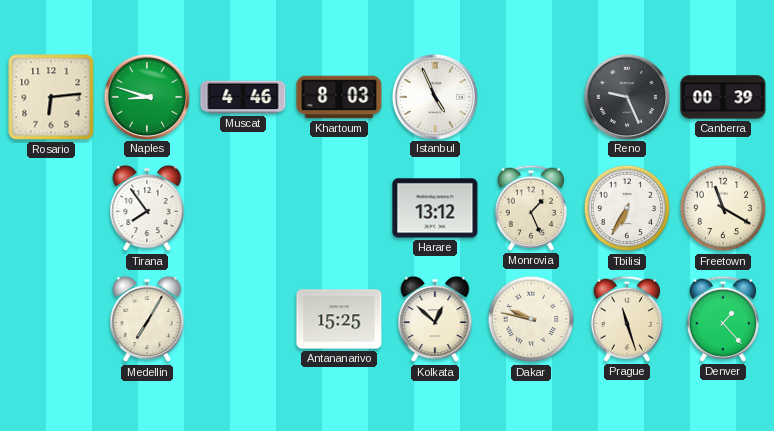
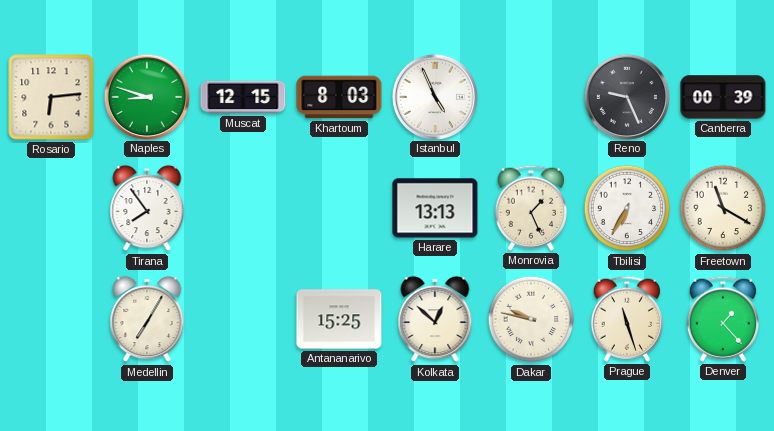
Muscat: 4:46 -> 12:15 (243, 97)
Harare: 13:12 -> 13:13 (435, 208)
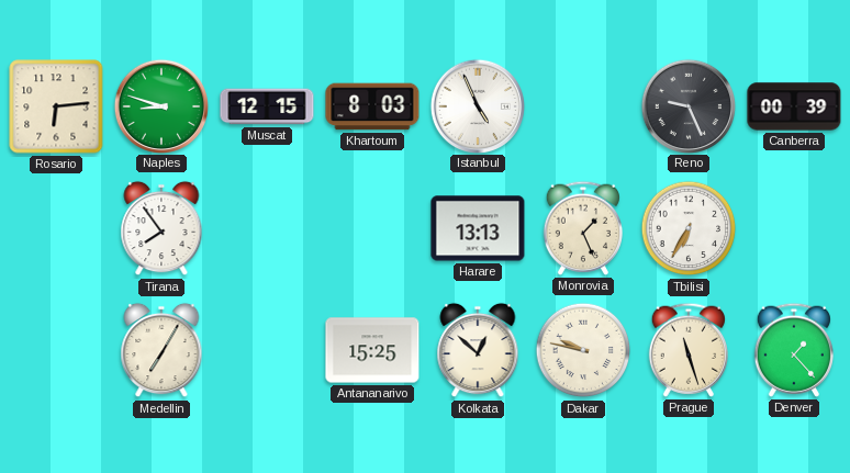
Freetown: 11:20 -> none (723, 208)
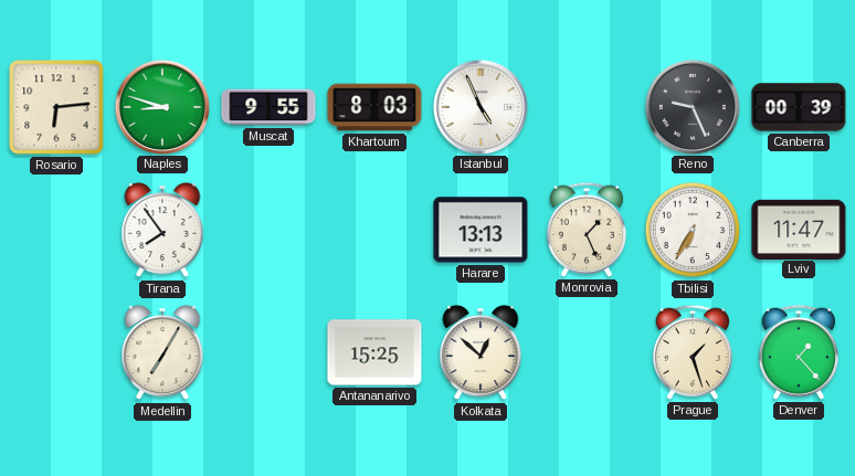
Muscat: 12:15 -> 9:55 (268, 107)
Lviv: none -> 11:47 (799, 229)
Dakar: 9:47 -> none (583, 350)
Prague: 11:27 -> 1:27 (693, 352)
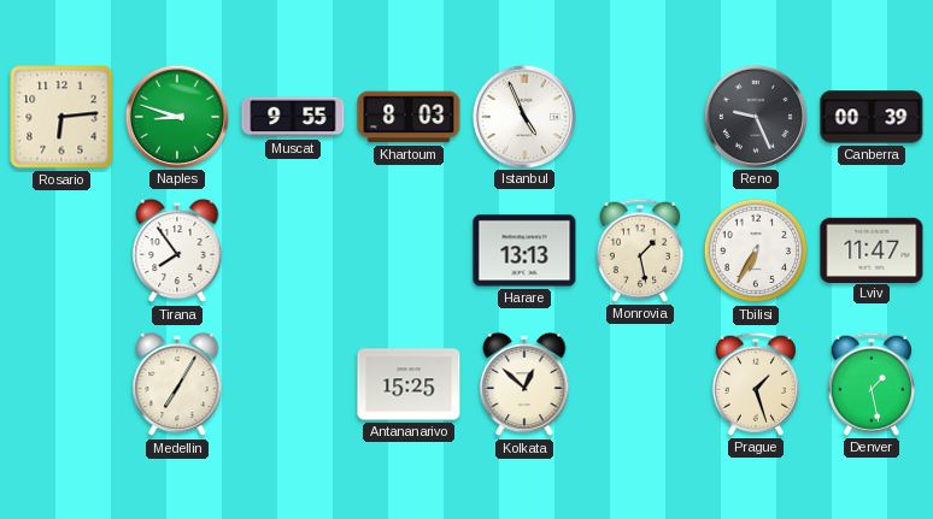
Monrovia: 1:26 -> 1:28 (640, 250)
Denver: 1:23 -> 1:28 (872, 384)
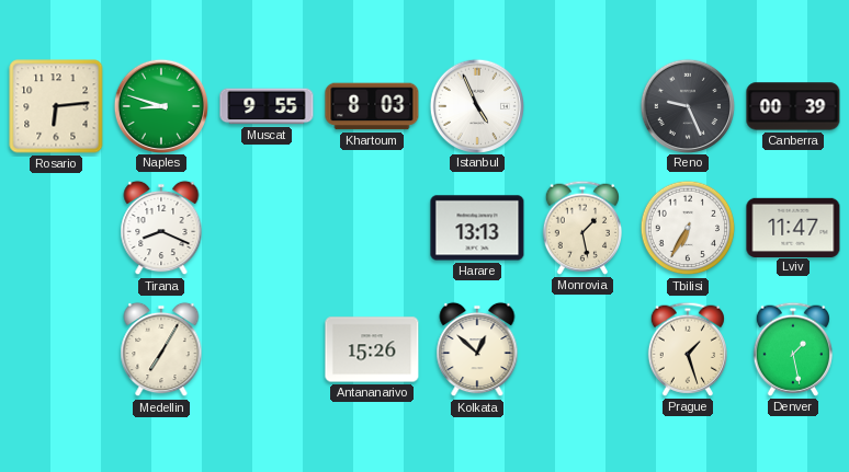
Tirana: 7:54 -> 8:19 (161, 228)
Antananarivo: 15:25 -> 15:26 (372, 349)
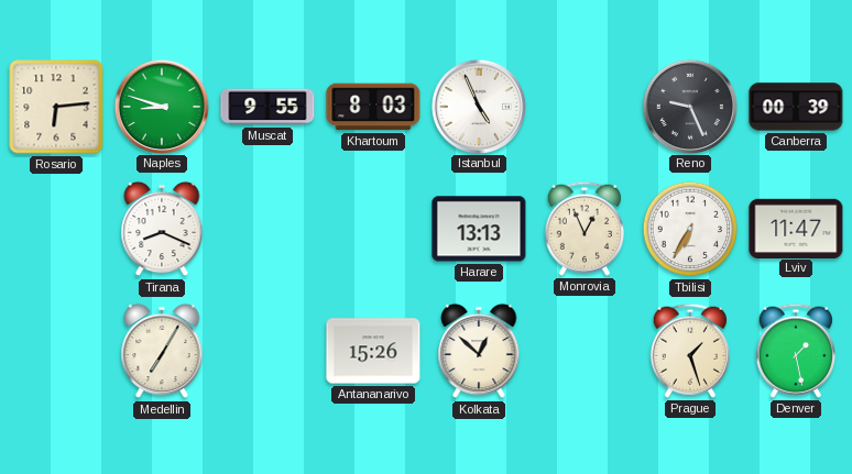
Monrovia: 1:28 -> 12:56 (585, 229)
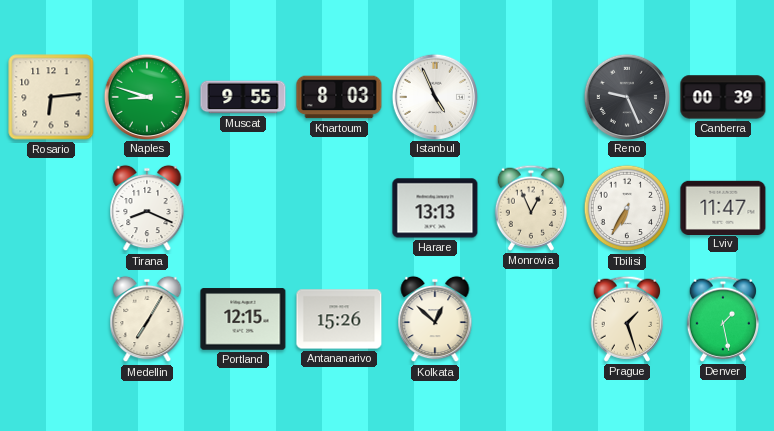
Portland: none -> 12:15 (243, 319)
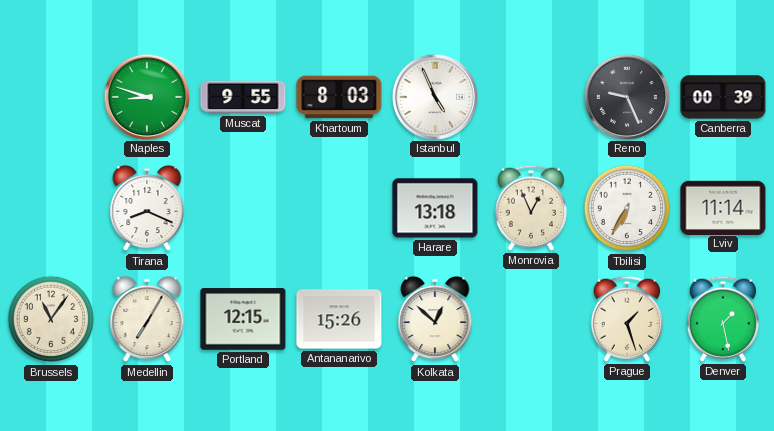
Rosario: 6:14 -> none (51, 97)
Harare: 13:13 -> 13:18 (435, 208)
Lviv: 11:47 -> 11:14 (723, 207)
Brussels: none -> 11:06 (51, 319)
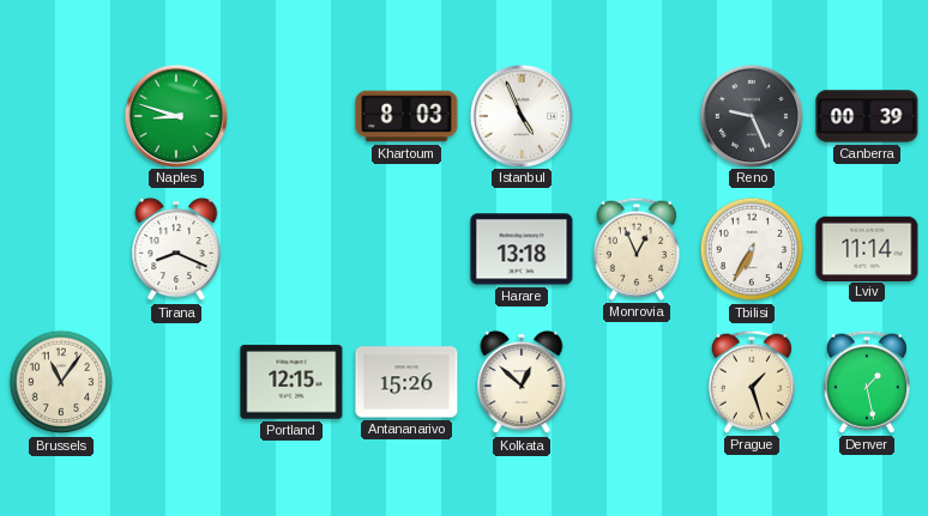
Muscat: 9:55 -> none (243, 97)
Medellin: 7:05 -> none (147, 319)
